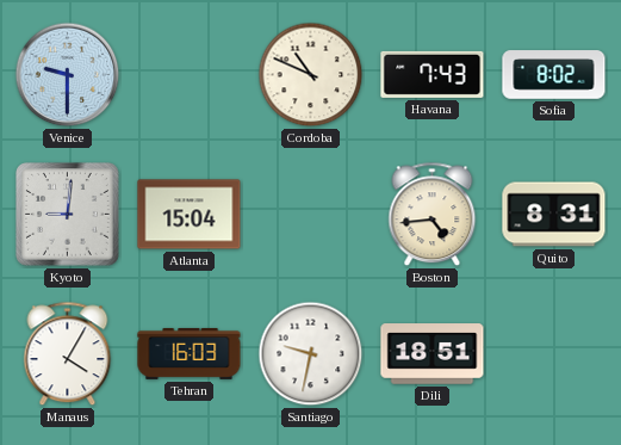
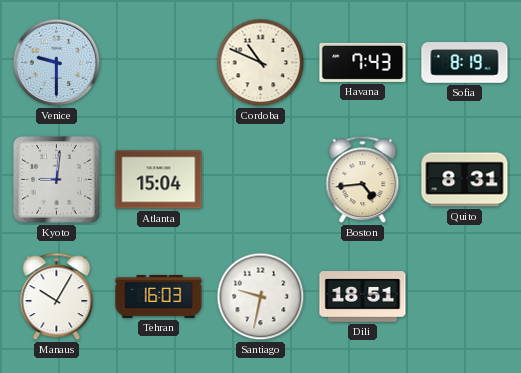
Sofia: 8:02 -> 8:19 (465, 63)
Manaus: 4:05 -> 10:05 (57, 297)
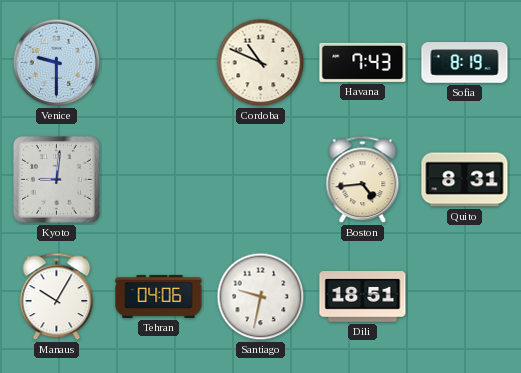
Atlanta: 15:04 -> none (159, 180)
Tehran: 16:03 -> 04:06 (159, 296)
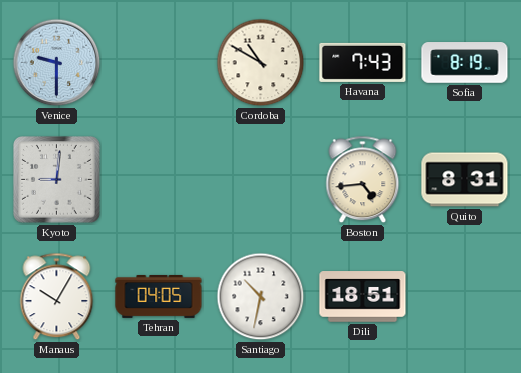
Cordoba: 10:49 -> 10:50 (261, 63)
Tehran: 04:06 -> 04:05 (159, 296)
Santiago: 9:32 -> 10:32 (261, 297)
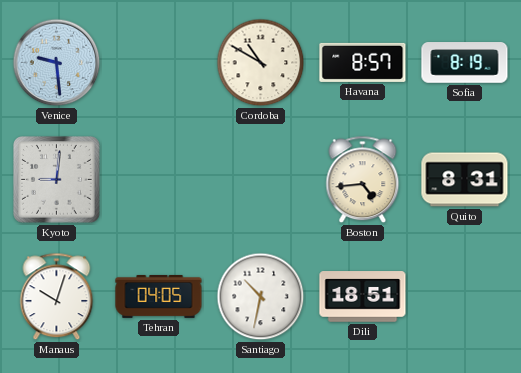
Venice: 9:30 -> 9:29 (57, 63)
Havana: 7:43 -> 8:57 (363, 62)
Manaus: 10:05 -> 10:03 (57, 297)
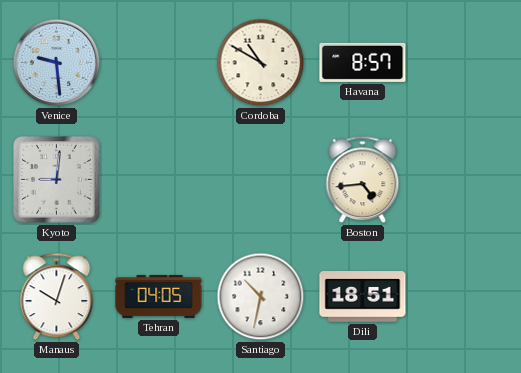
Sofia: 8:19 -> none (465, 63)
Quito: 8:31 -> none (465, 180)
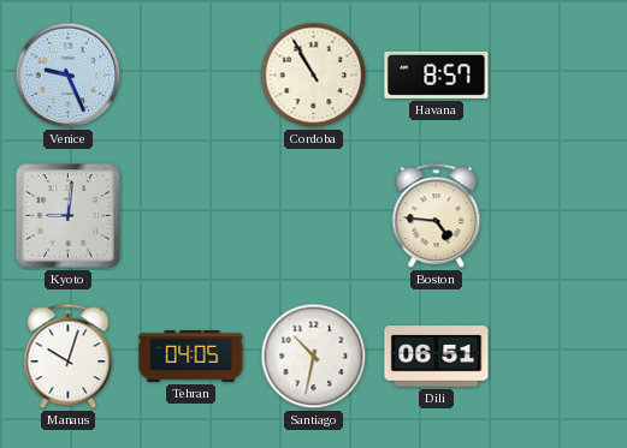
Venice: 9:29 -> 9:26 (69, 76)
Cordoba: 10:50 -> 10:55 (314, 76)
Boston: 4:44 -> 4:46 (437, 216)
Dili: 18:51 -> 06:51 (437, 357)
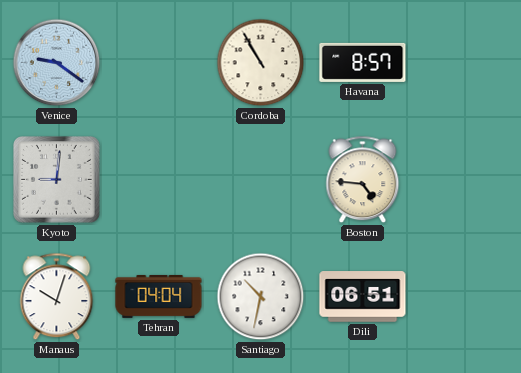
Venice: 9:26 -> 9:21 (57, 63)
Tehran: 04:05 -> 04:04 (159, 296)
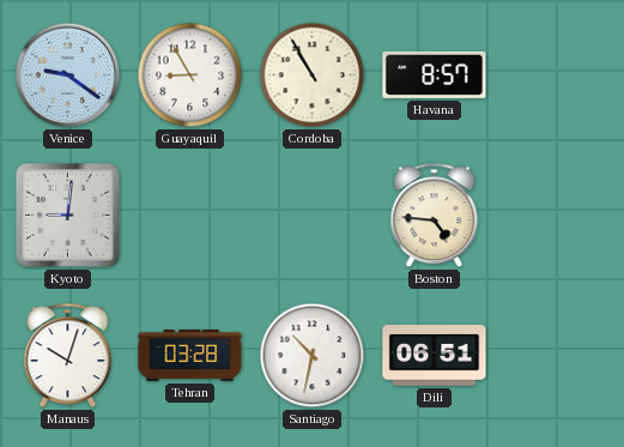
Guayaquil: none -> 8:55 (190, 75)
Tehran: 04:04 -> 03:28 (190, 355)
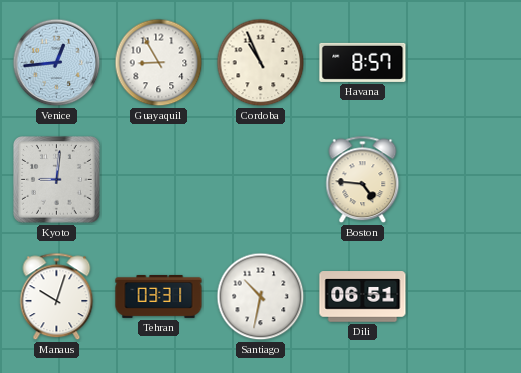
Venice: 9:21 -> 12:44 (57, 63)
Cordoba: 10:55 -> 10:56 (261, 63)
Tehran: 03:28 -> 03:31 (159, 296)
